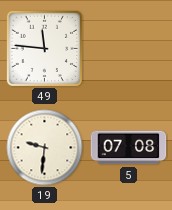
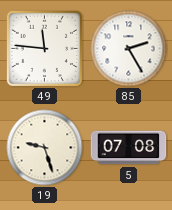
85: none -> 2:25 (129, 49)
19: 9:31 -> 9:27 (45, 148)
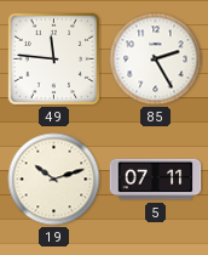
19: 9:27 -> 10:12 (54, 180)
5: 07:08 -> 07:11 (156, 180)
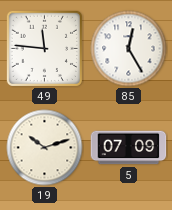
85: 2:25 -> 12:25 (129, 49)
5: 07:11 -> 07:09 (129, 148)
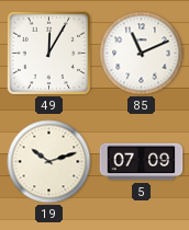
49: 11:46 -> 12:05 (48, 53)
85: 12:25 -> 11:11 (142, 54)
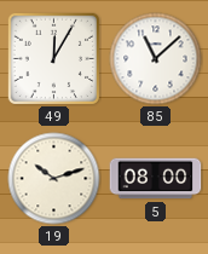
85: 11:11 -> 11:08 (156, 59)
5: 07:09 -> 08:00 (156, 179)
